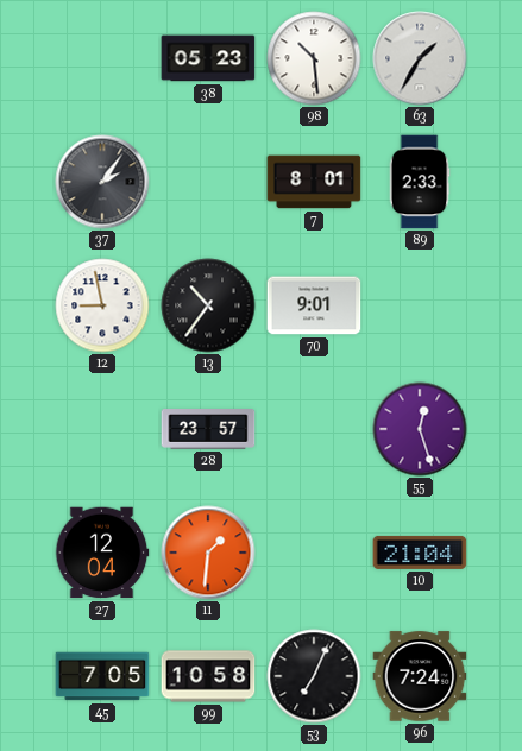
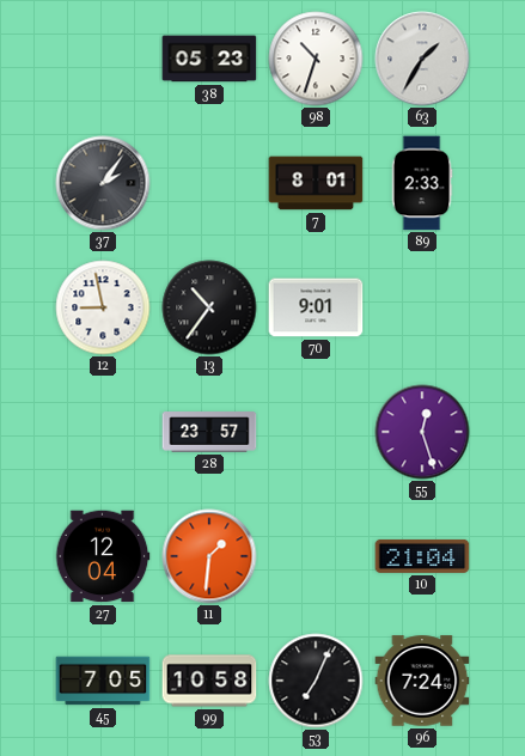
98: 10:29 -> 10:33 (316, 59)
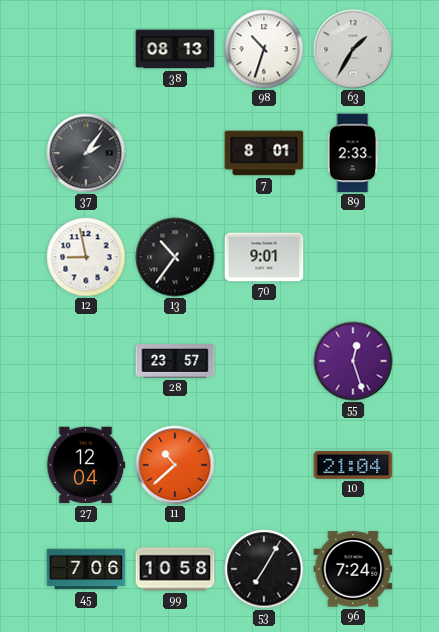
38: 05:23 -> 08:13 (175, 49)
11: 1:31 -> 10:38 (175, 465)
45: 7:05 -> 7:06 (86, 569)
53: 7:04 -> 7:05 (264, 569)
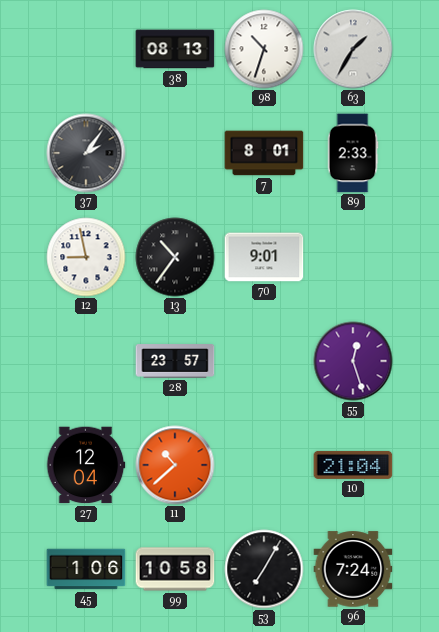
45: 7:06 -> 1:06 (86, 569)
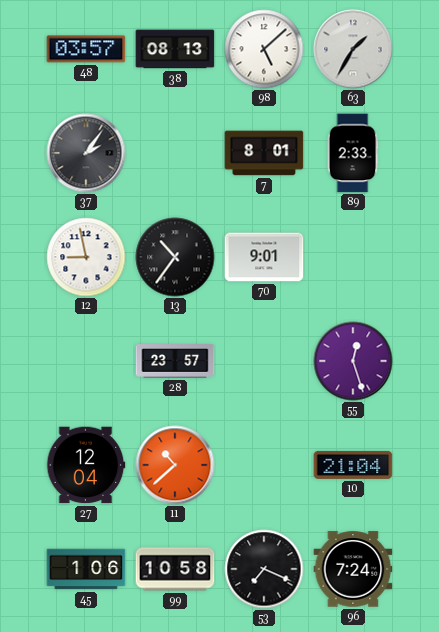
48: none -> 03:57 (86, 49)
98: 10:33 -> 5:08 (264, 49)
53: 7:05 -> 7:19 (264, 569)
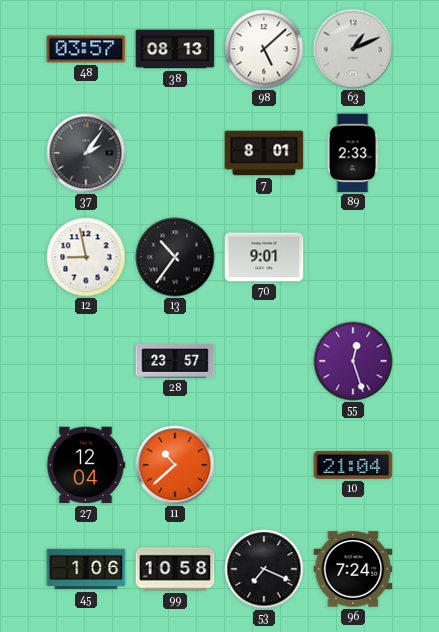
63: 1:35 -> 1:11 (353, 49)
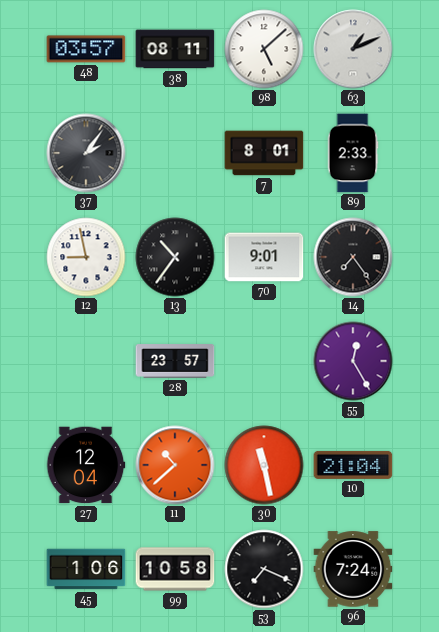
38: 08:13 -> 08:11 (175, 49)
14: none -> 7:24 (353, 257)
55: 12:27 -> 12:25 (353, 361)
30: none -> 11:28 (264, 465)
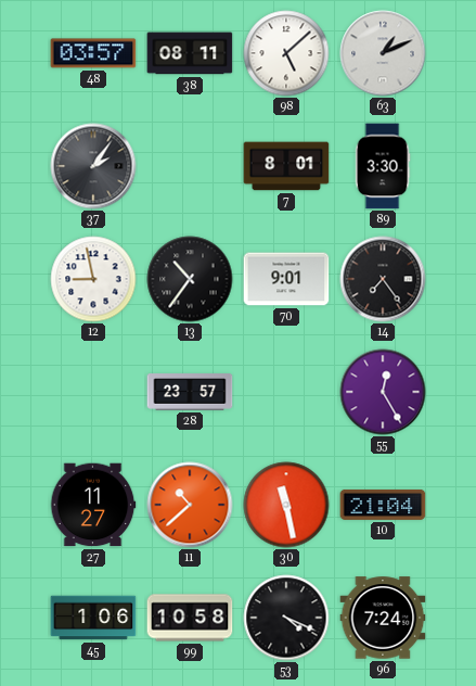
89: 2:33 -> 3:30 (383, 166)
27: 12:04 -> 11:27 (93, 505)
53: 7:19 -> 4:19 (286, 618)
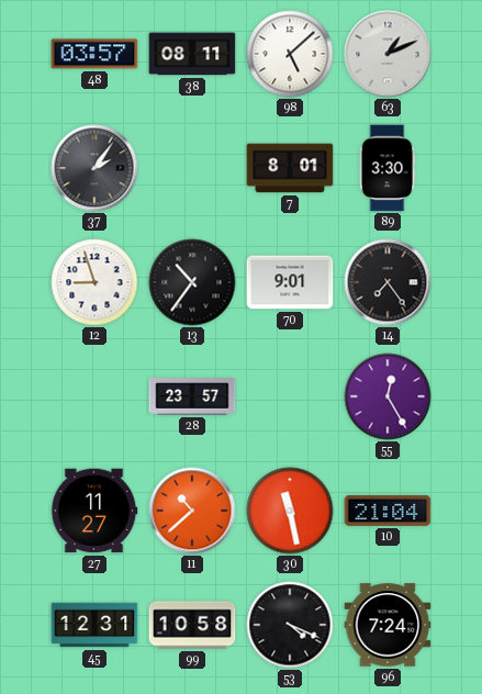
12: 8:58 -> 8:57 (94, 282)
45: 1:06 -> 12:31 (94, 625)
